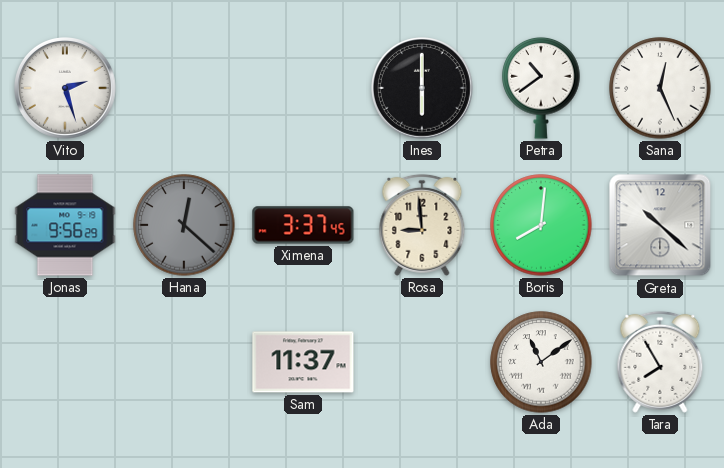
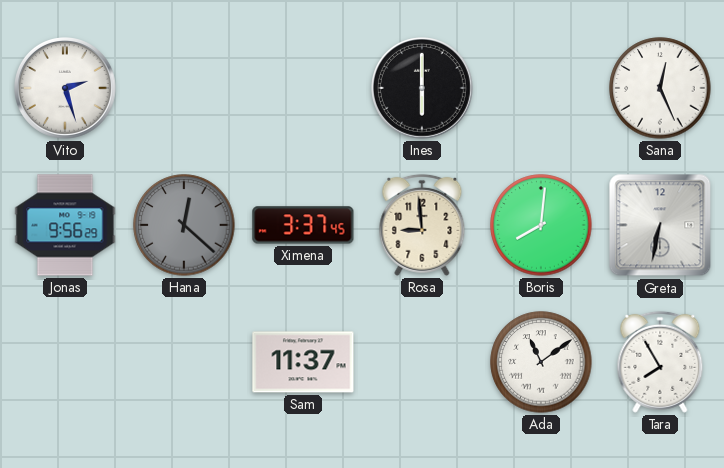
Petra: 10:39 -> none (541, 88)
Greta: 10:22 -> 6:32 (660, 225)
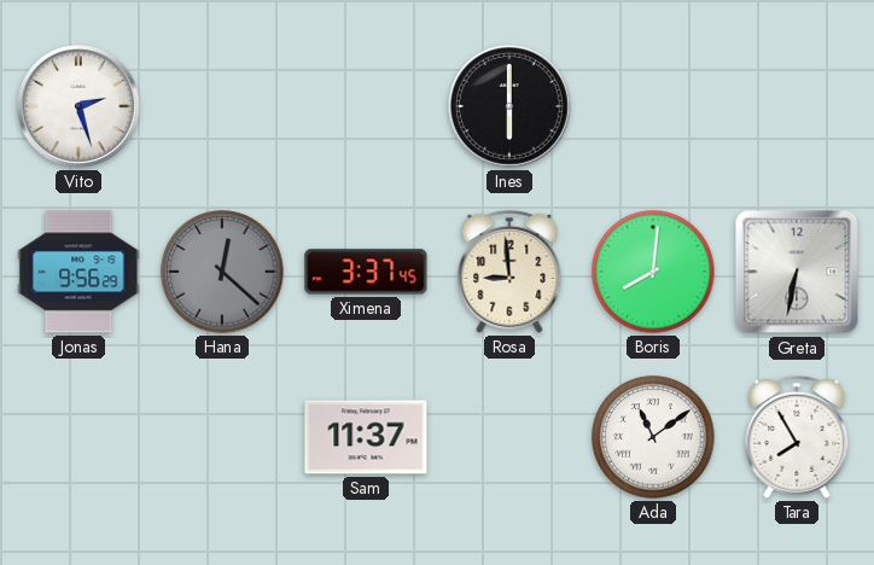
Sana: 12:26 -> none (660, 88)
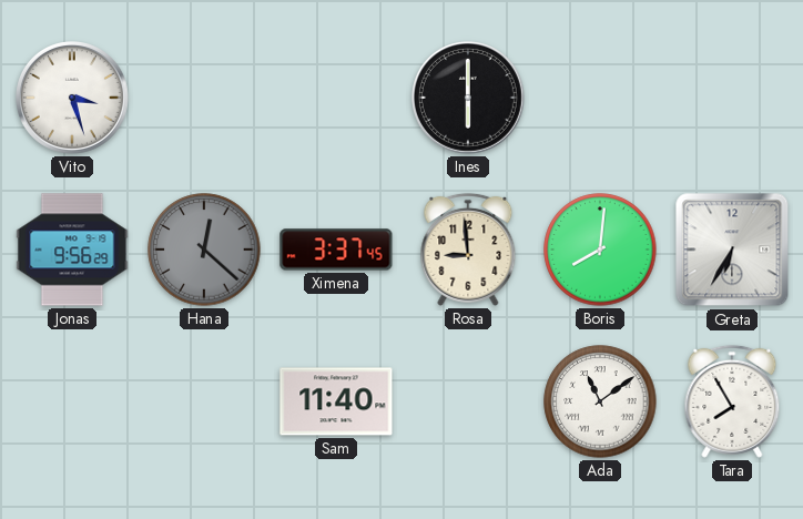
Vito: 2:27 -> 3:27 (73, 99)
Greta: 6:32 -> 6:35 (732, 250)
Sam: 11:37 -> 11:40 (336, 401)
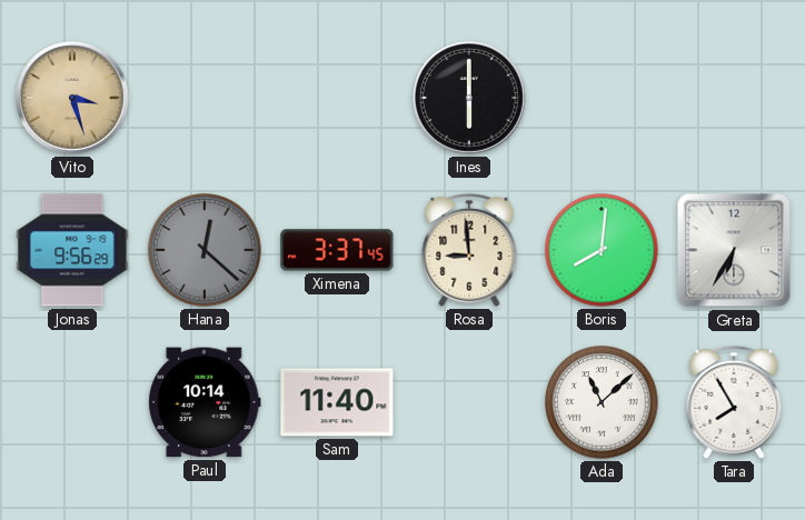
Vito dial: white -> champagne (73, 99)
Paul: none -> 10:14 (205, 402)
Ada: 11:09 -> 11:08 (602, 402)
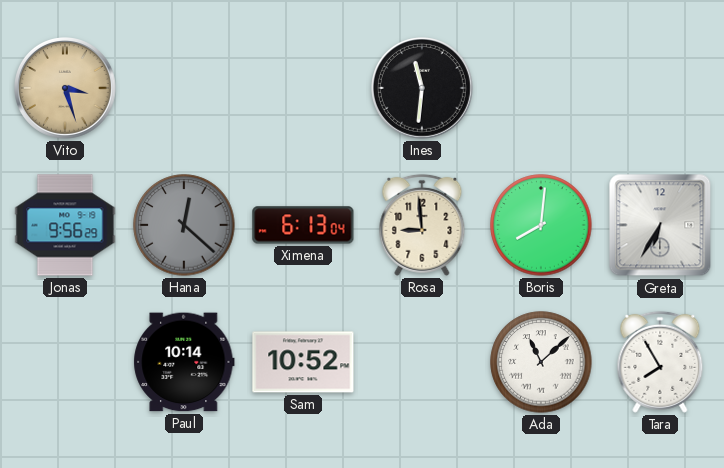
Ines: 6:00 -> 11:31 (423, 89)
Ximena: 3:37 -> 6:13 (303, 225)
Sam: 11:40 -> 10:52 (303, 362)
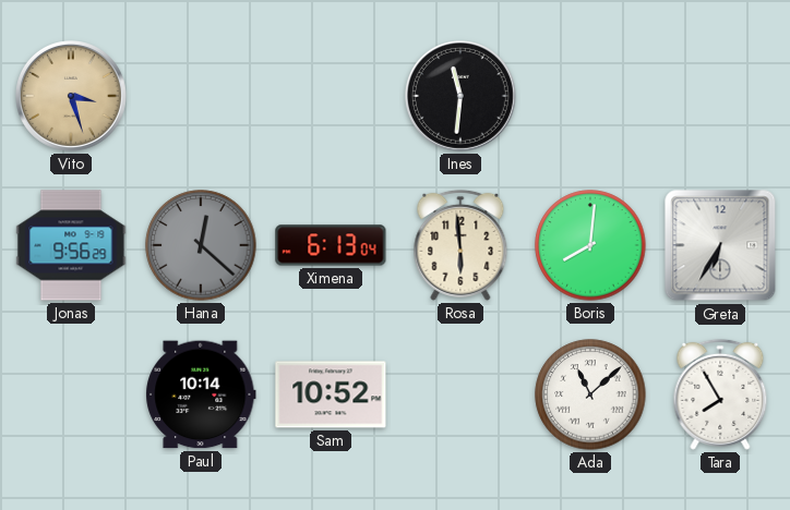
Rosa: 8:59 -> 5:59 (460, 245)
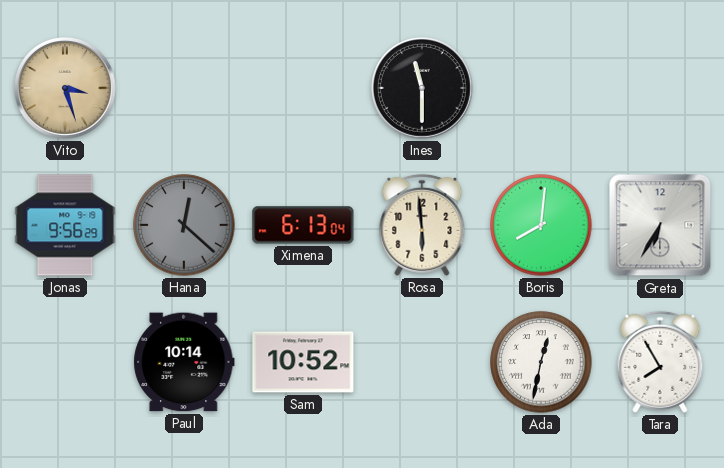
Ines: 11:31 -> 11:30 (423, 89)
Ada: 11:08 -> 12:32 (541, 362)
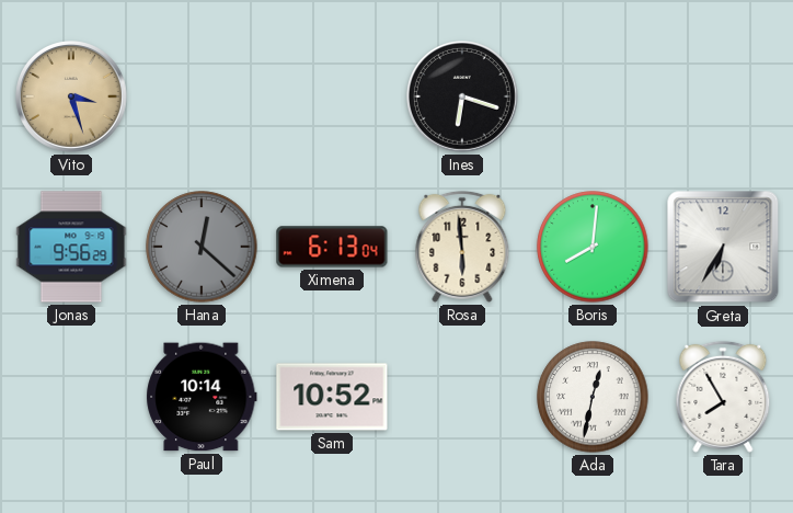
Ines: 11:30 -> 6:18 (463, 98)
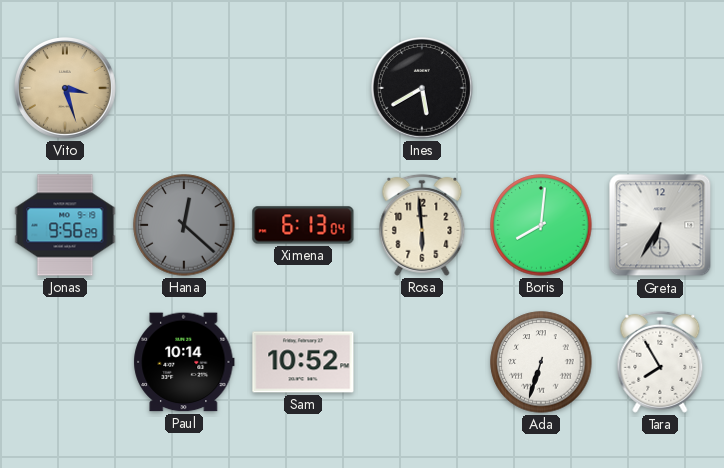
Ines: 6:18 -> 5:40 (423, 89)
Ada: 12:32 -> 6:33 (541, 362)
